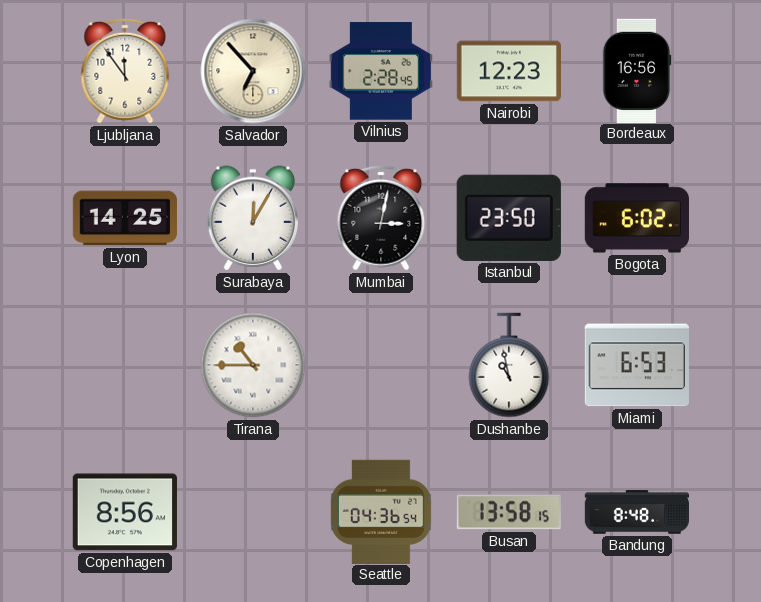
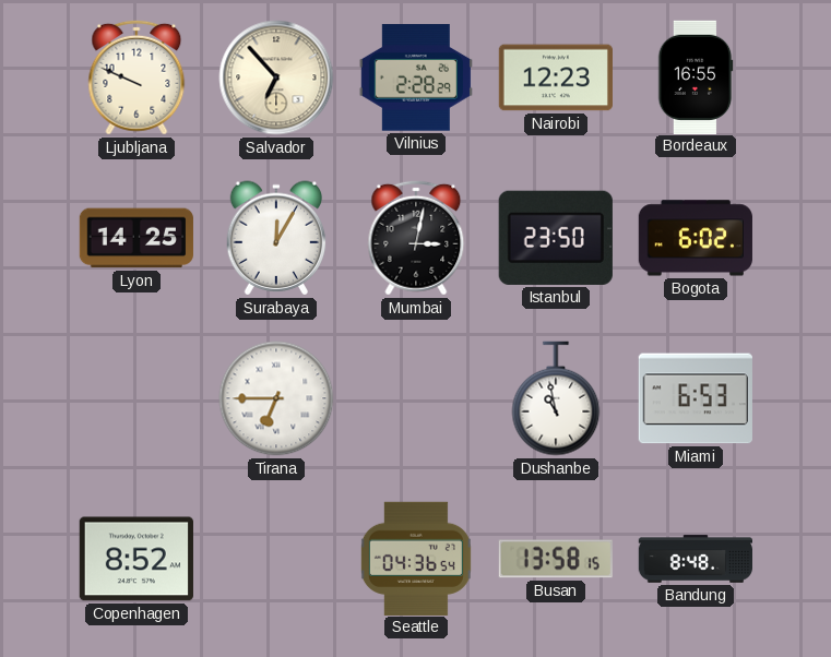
Ljubljana: 11:54 -> 9:49 (136, 77)
Vilnius: 2:28:45 -> 2:28:29 (416, 77)
Bordeaux: 16:56 -> 16:55 (696, 76)
Tirana: 10:45 -> 6:45 (276, 398)
Copenhagen: 8:56 -> 8:52 (136, 559)
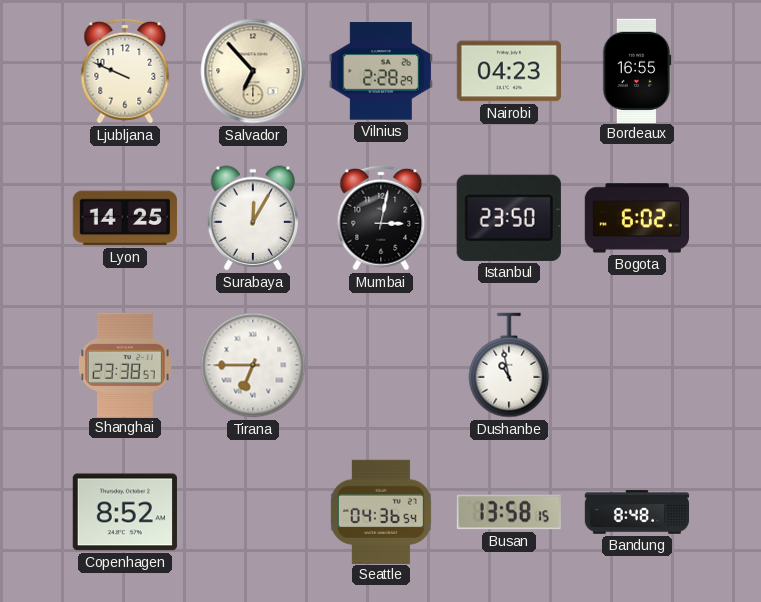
Nairobi: 12:23 -> 04:23 (508, 71)
Shanghai: none -> 23:38 (125, 364)
Miami: 6:53 -> none (696, 398)
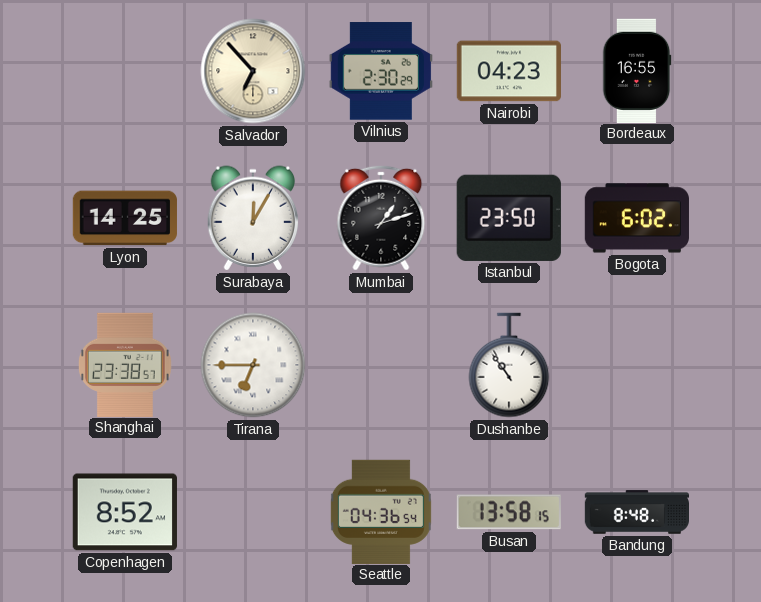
Ljubljana: 9:49 -> none (125, 71)
Vilnius: 2:28 -> 2:30 (381, 71)
Mumbai: 3:02 -> 1:12 (381, 218)
Dushanbe: 10:58 -> 10:54 (509, 365)
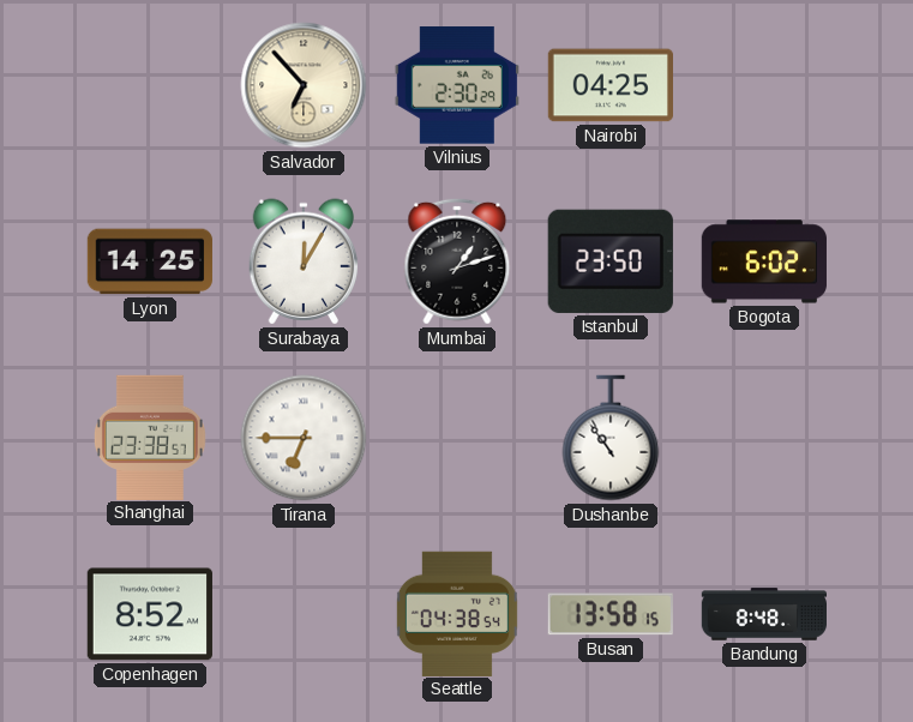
Nairobi: 04:23 -> 04:25 (609, 85)
Bordeaux: 16:55 -> none (637, 70)
Seattle: 04:36 -> 04:38 (457, 613)
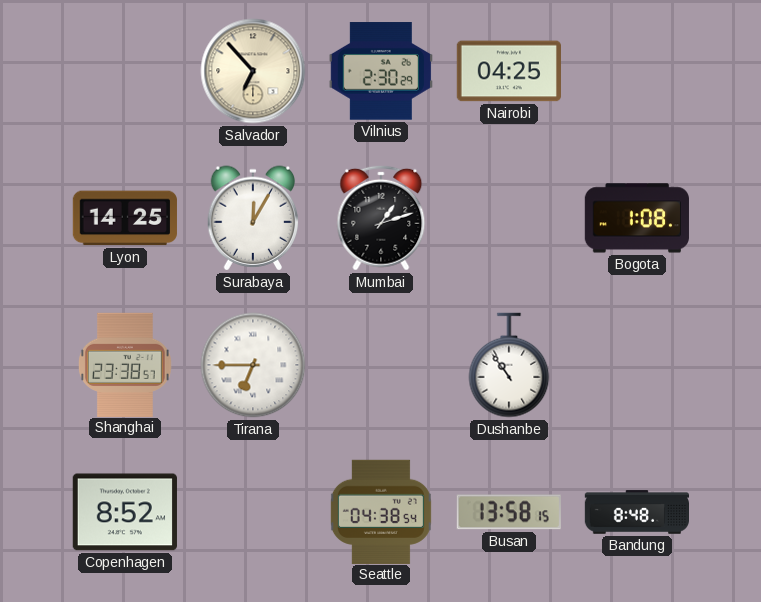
Istanbul: 23:50 -> none (611, 261)
Bogota: 6:02 -> 1:08 (637, 218)
